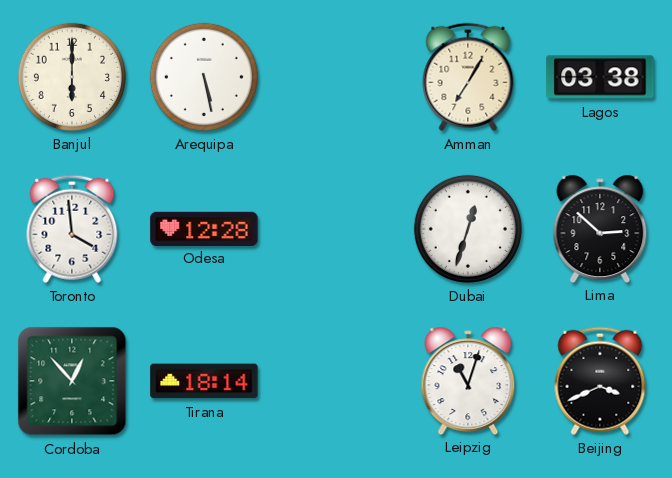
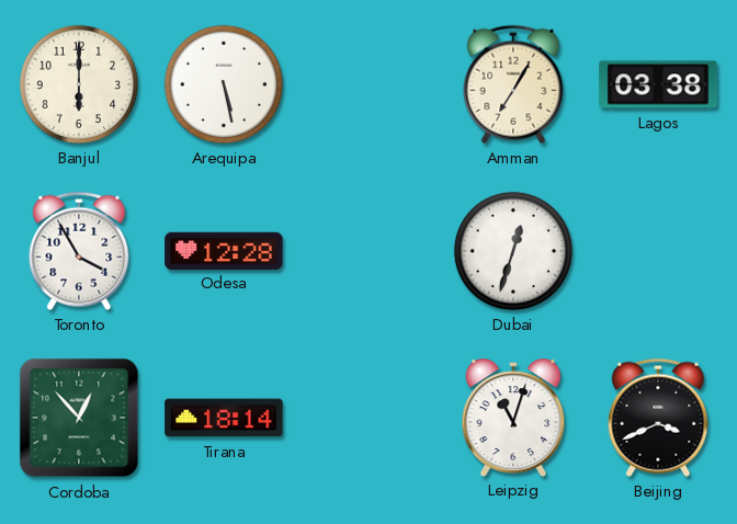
Toronto: 3:59 -> 3:55 (79, 251)
Lima: 2:52 -> none (600, 228)
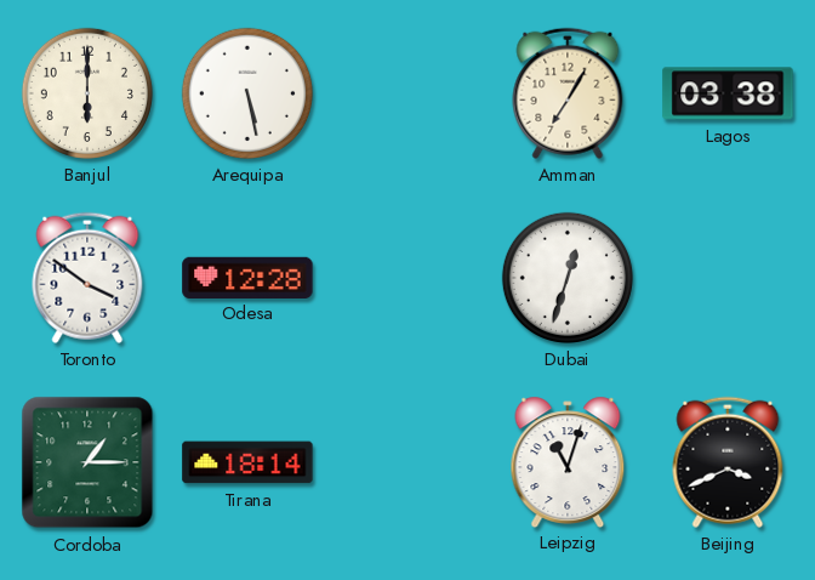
Toronto: 3:55 -> 3:51 (87, 278)
Cordoba: 12:53 -> 1:15 (87, 462)
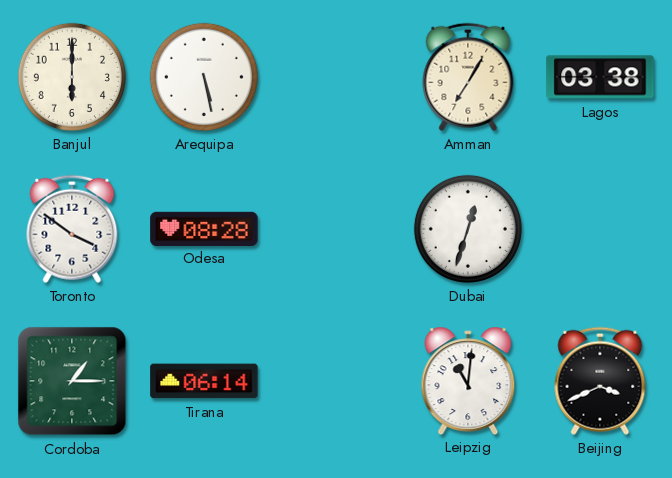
Odesa: 12:28 -> 08:28 (204, 228)
Tirana: 18:14 -> 06:14 (204, 381)
Leipzig: 11:03 -> 11:01 (468, 380)
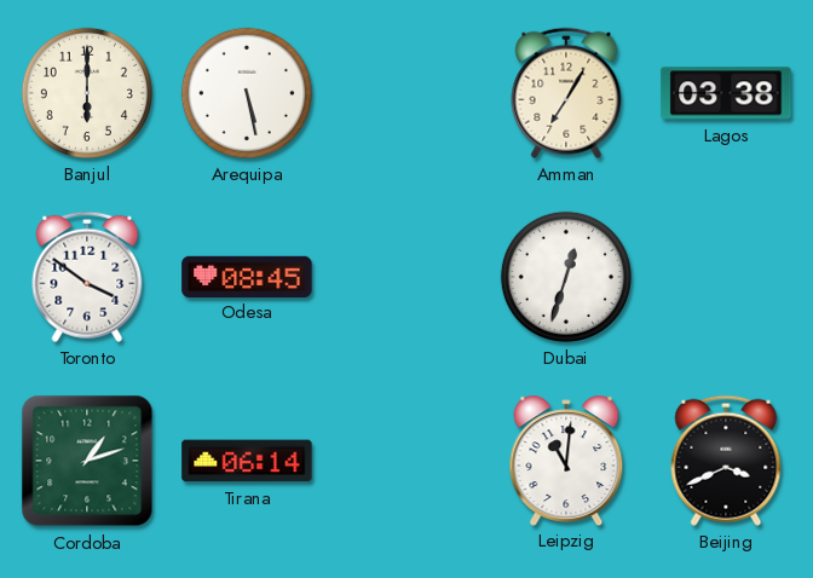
Odesa: 08:28 -> 08:45 (247, 276)
Cordoba: 1:15 -> 1:12 (87, 461)
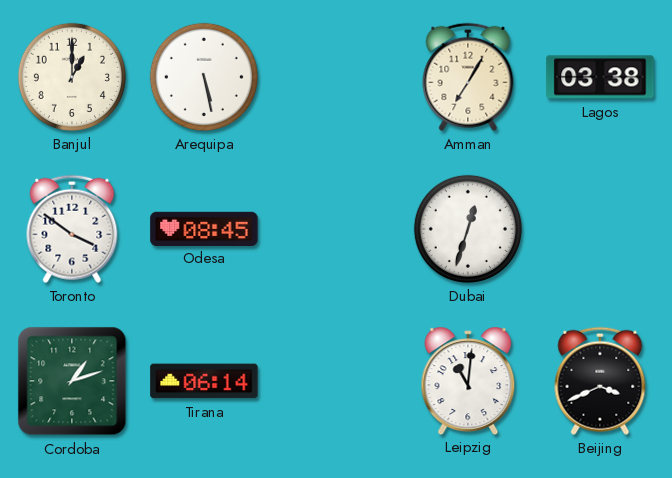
Banjul: 6:00 -> 1:00 (72, 77)
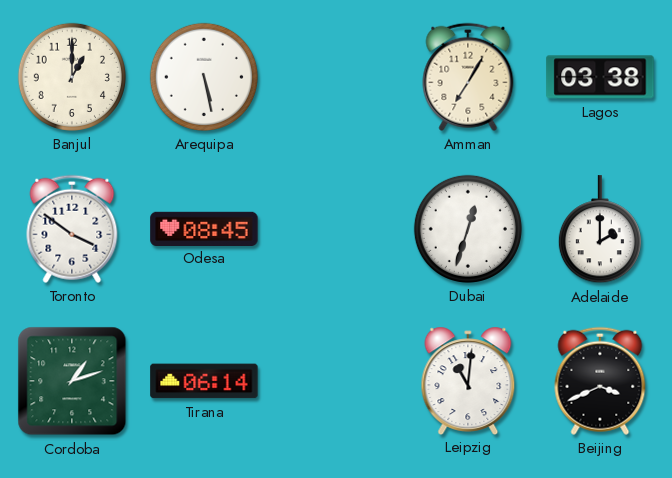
Adelaide: none -> 2:00 (600, 230)
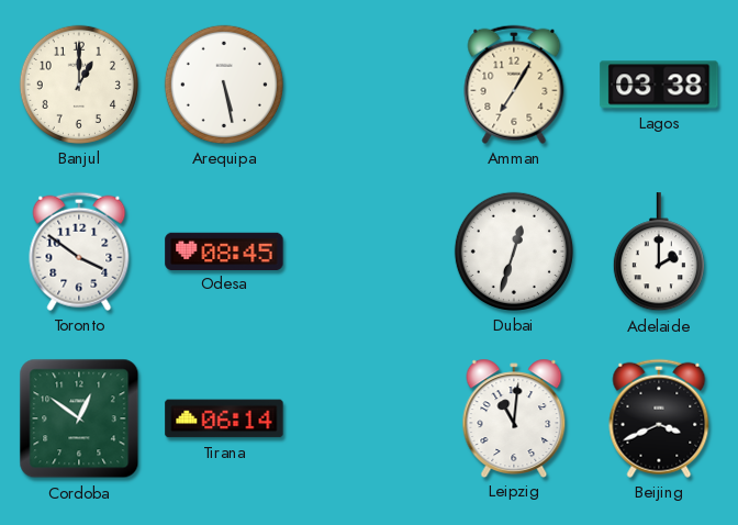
Cordoba: 1:12 -> 12:51 (79, 418)
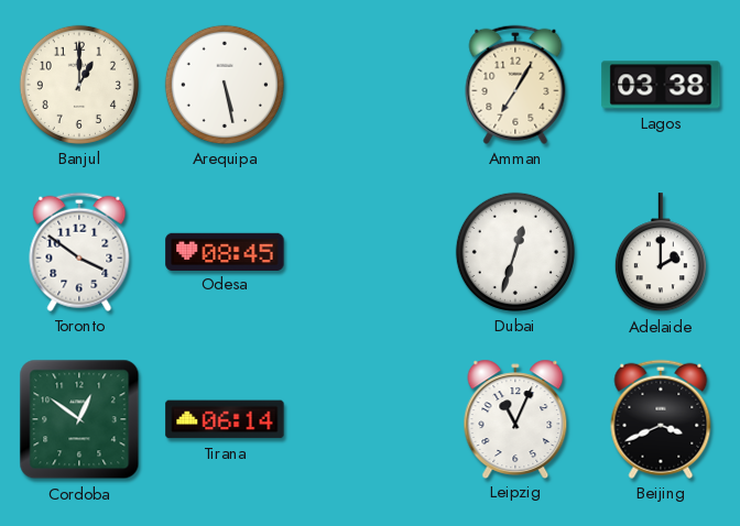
Leipzig: 11:01 -> 11:04 (515, 418)
